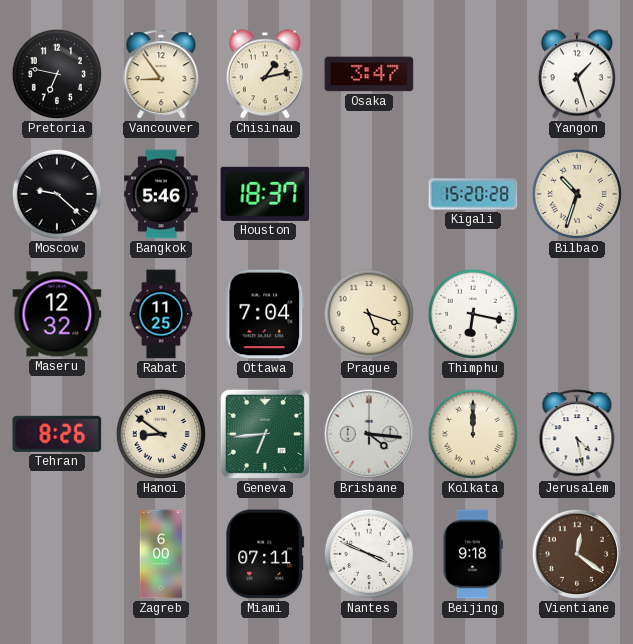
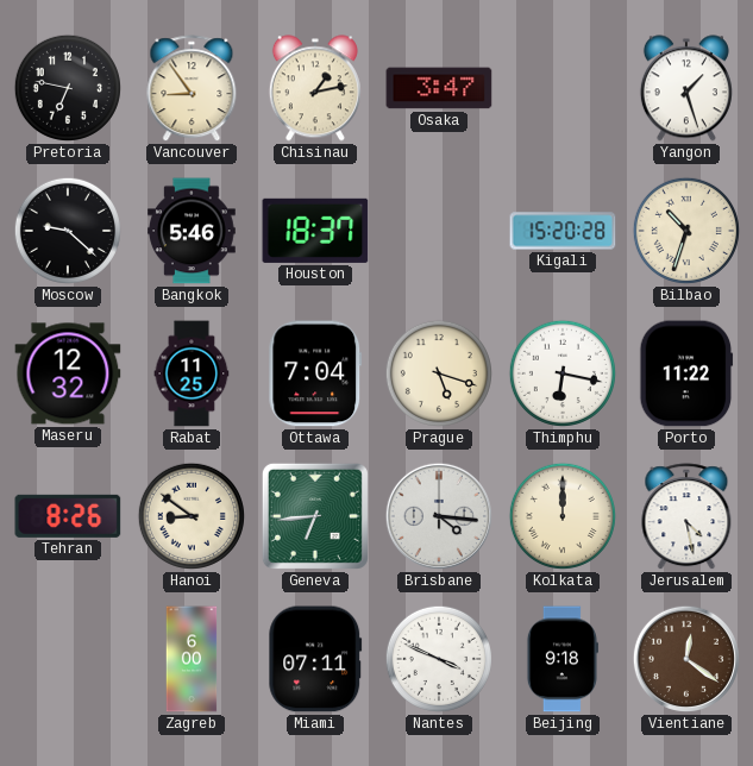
Porto: none -> 11:22 (686, 373)
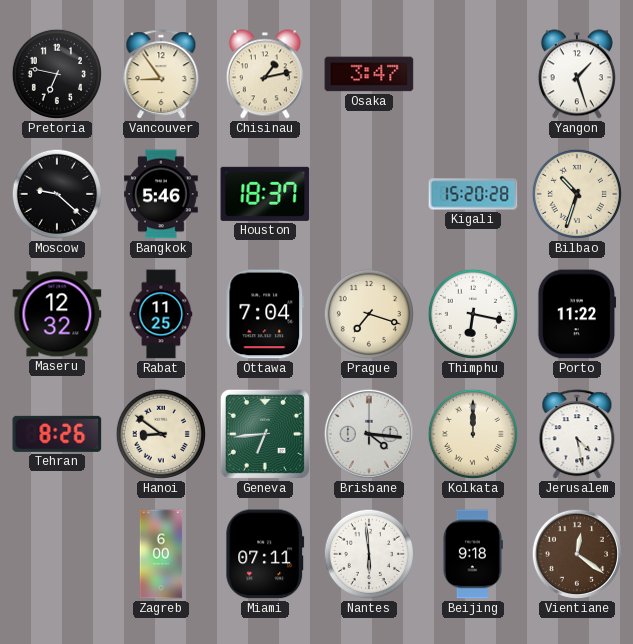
Prague: 5:18 -> 7:18 (369, 314)
Nantes: 3:49 -> 5:59 (369, 554)
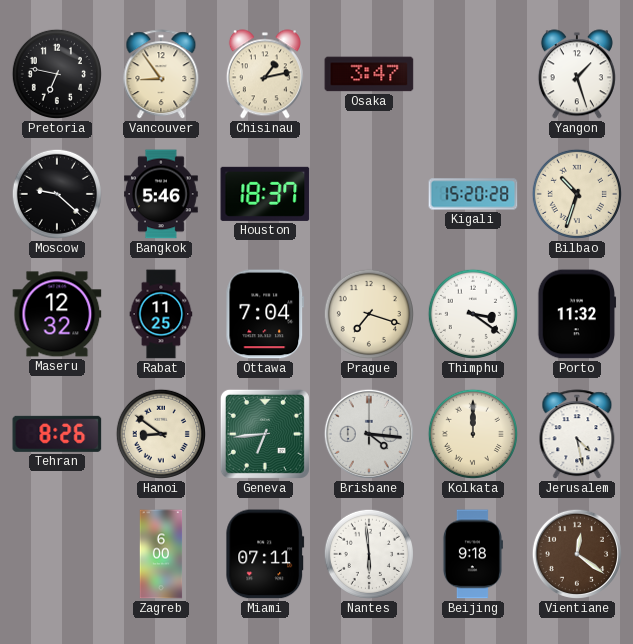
Thimphu: 6:17 -> 3:21 (473, 314)
Porto: 11:22 -> 11:32 (577, 314)
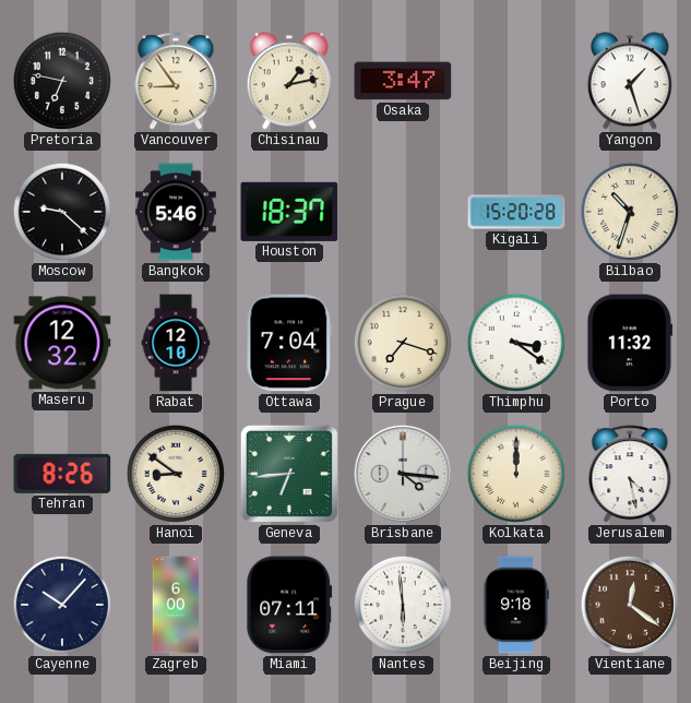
Rabat: 11:25 -> 12:10 (176, 343)
Cayenne: none -> 10:07 (62, 605)
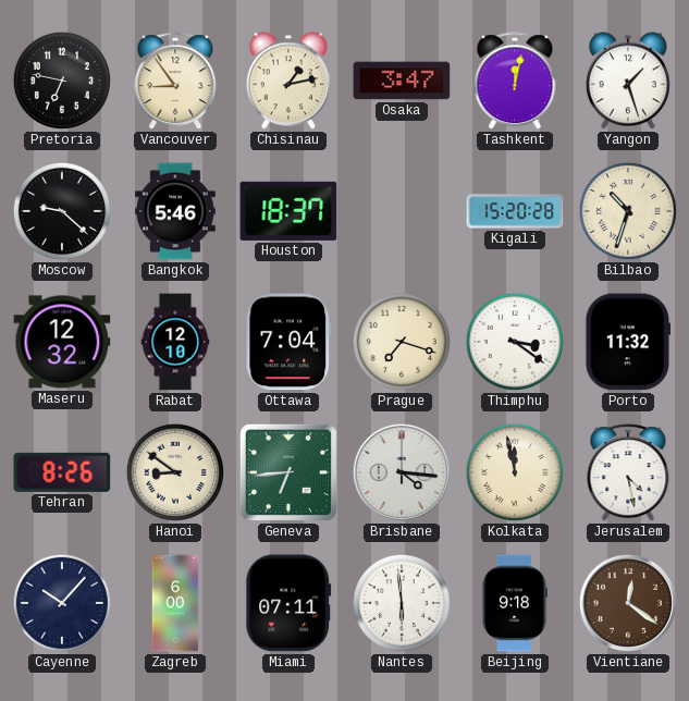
Tashkent: none -> 12:02 (515, 82)
Kolkata: 12:00 -> 11:58 (515, 472)
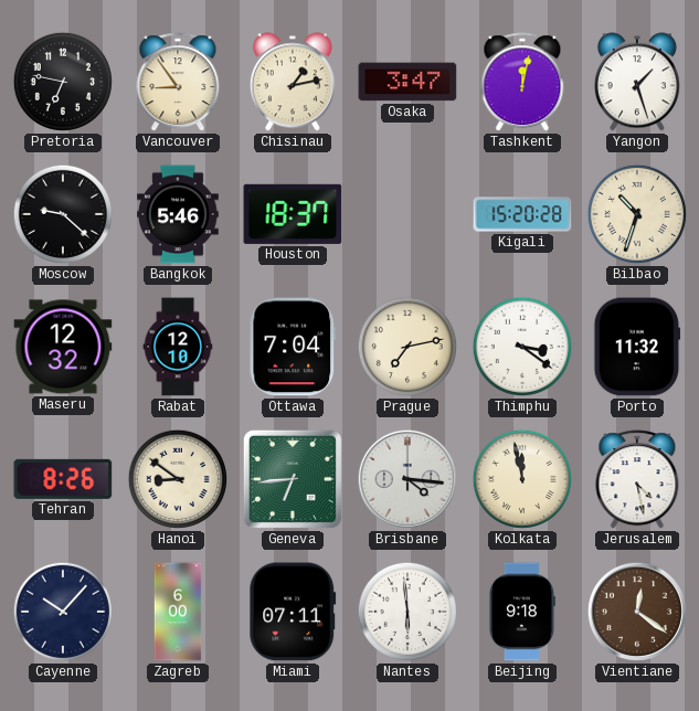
Prague: 7:18 -> 7:13 (407, 347)
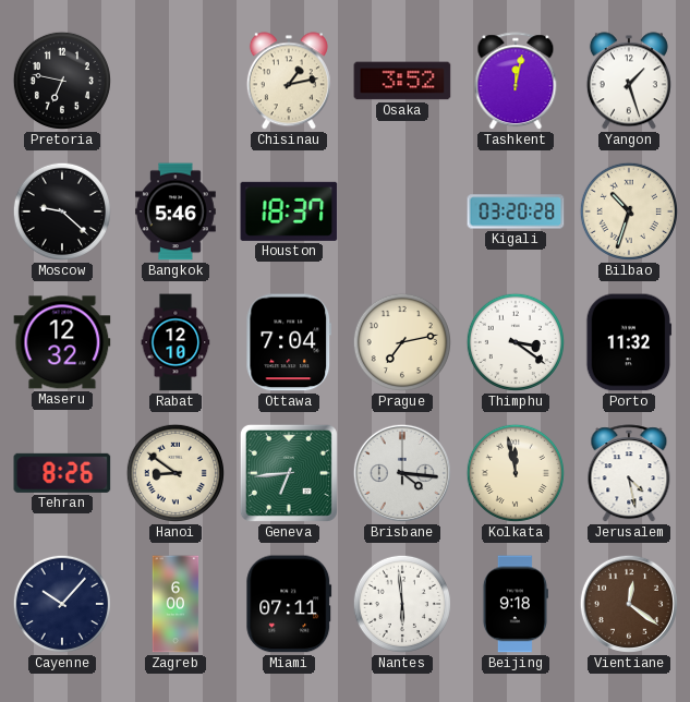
Vancouver: 8:54 -> none (178, 83)
Osaka: 3:47 -> 3:52 (402, 81)
Kigali: 15:20 -> 03:20 (516, 211)
